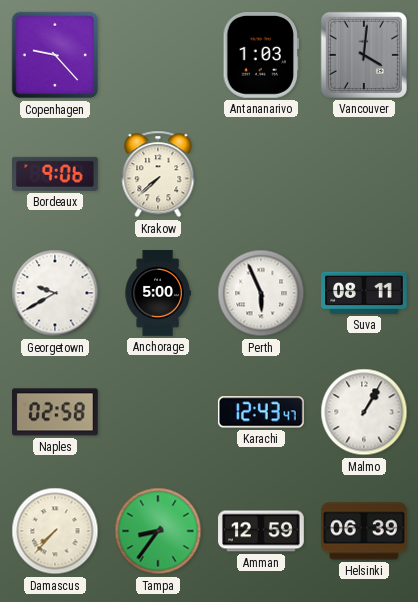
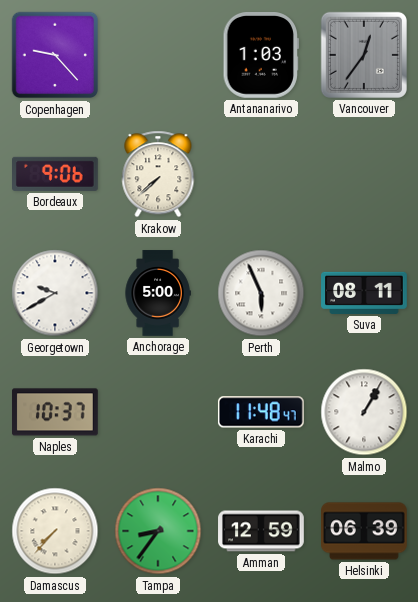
Vancouver: 4:01 -> 12:36 (364, 55)
Naples: 02:58 -> 10:37 (56, 412)
Karachi: 12:43 -> 11:48 (261, 412)
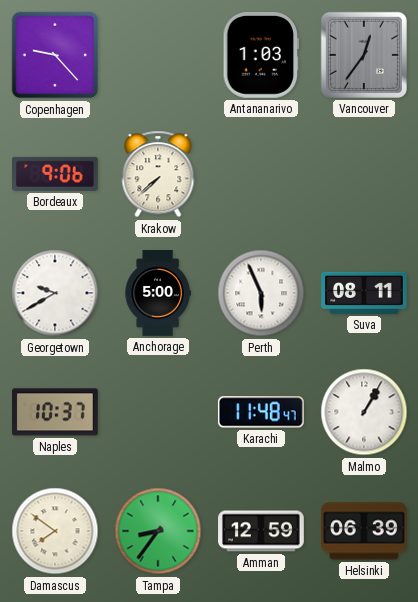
Damascus: 7:37 -> 7:51 (55, 531)
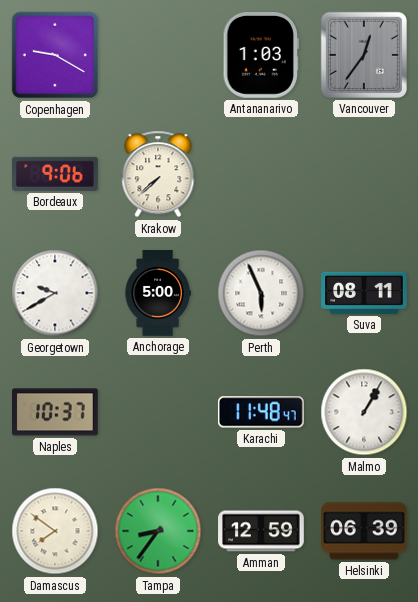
Copenhagen: 9:23 -> 9:20 (55, 55)
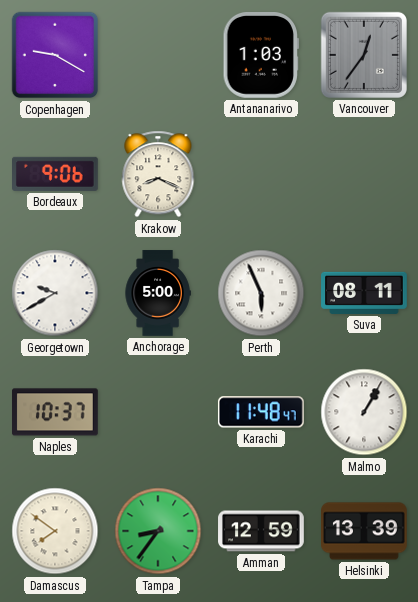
Krakow: 7:38 -> 8:19 (158, 174)
Helsinki: 06:39 -> 13:39 (364, 531)
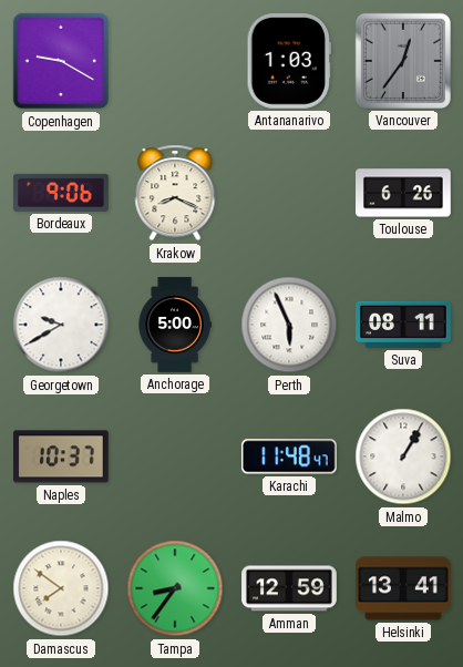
Toulouse: none -> 6:26 (403, 193)
Helsinki: 13:39 -> 13:41 (403, 588)
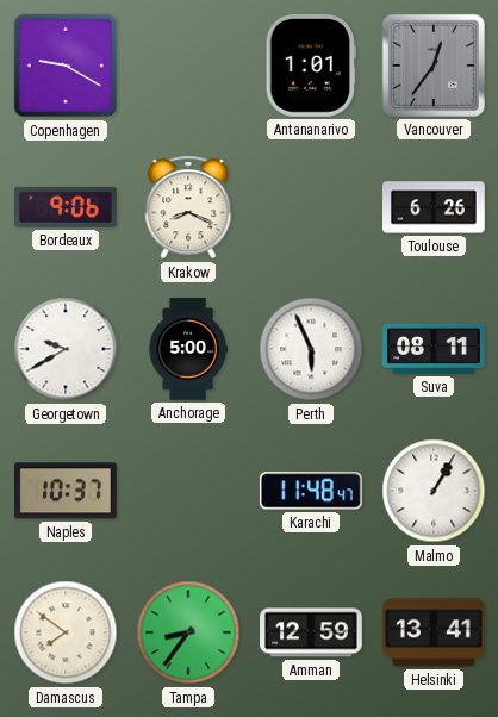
Antananarivo: 1:03 -> 1:01 (310, 67)
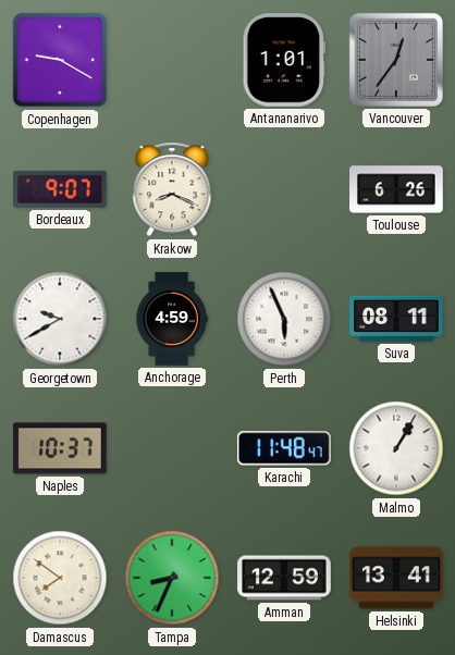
Bordeaux: 9:06 -> 9:07 (61, 189)
Anchorage: 5:00 -> 4:59 (172, 319)
Tampa: 8:36 -> 8:34 (172, 578)
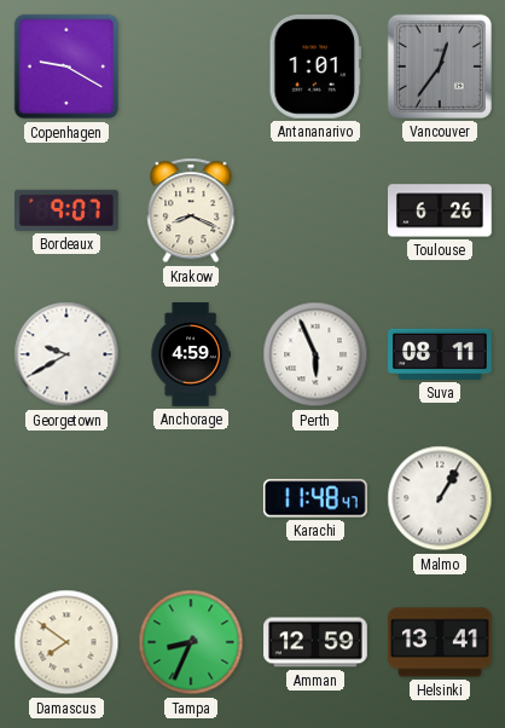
Naples: 10:37 -> none (61, 448)
